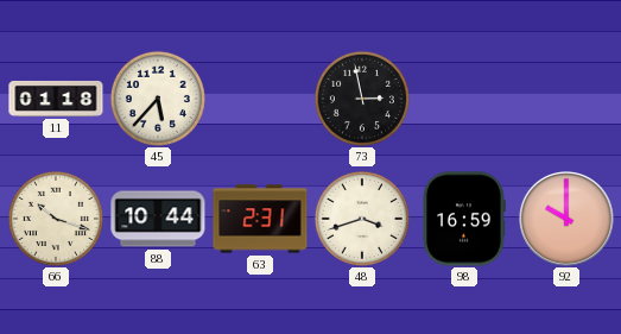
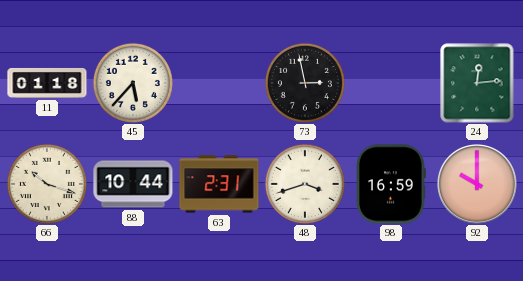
24: none -> 12:14 (477, 83)
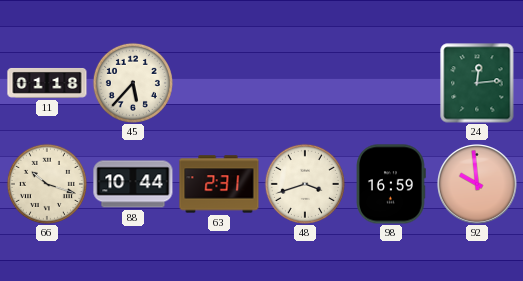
73: 2:58 -> none (305, 83)
92: 10:00 -> 9:59 (478, 185)
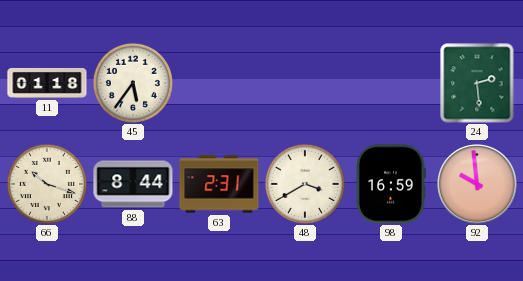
45: 5:37 -> 5:36 (133, 83)
24: 12:14 -> 2:29 (477, 83)
88: 10:44 -> 8:44 (133, 184)
48: 3:42 -> 3:40 (305, 184)
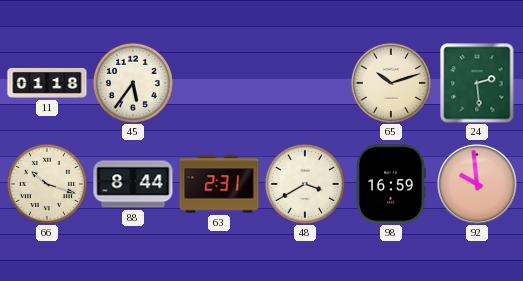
65: none -> 10:12 (391, 83)
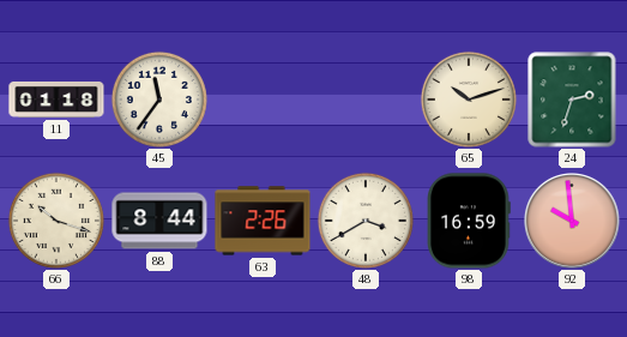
45: 5:36 -> 11:36 (159, 100)
24: 2:29 -> 2:33 (572, 100)
63: 2:31 -> 2:26 (263, 221)
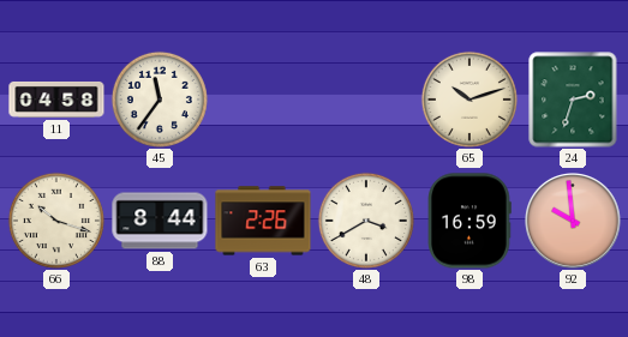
11: 01:18 -> 04:58 (56, 100)
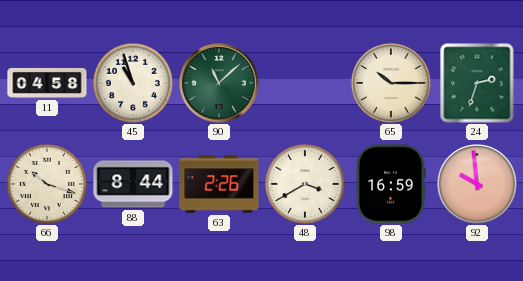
45: 11:36 -> 10:57 (133, 83)
90: none -> 11:08 (220, 84)
65: 10:12 -> 10:15 (391, 83)
